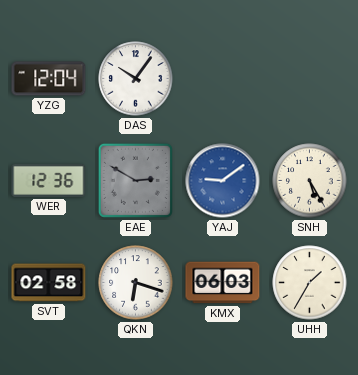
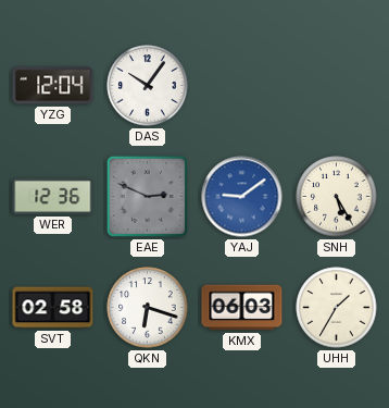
EAE: 2:50 -> 2:49 (147, 196)
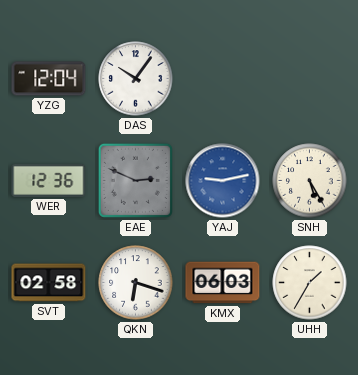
YAJ: 9:09 -> 9:13 (223, 181)
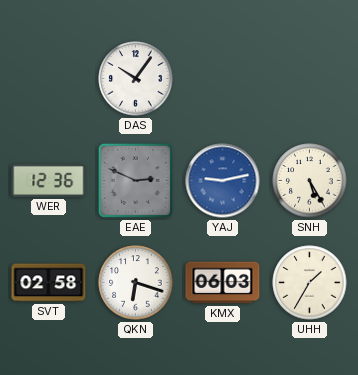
YZG: 12:04 -> none (49, 79)
